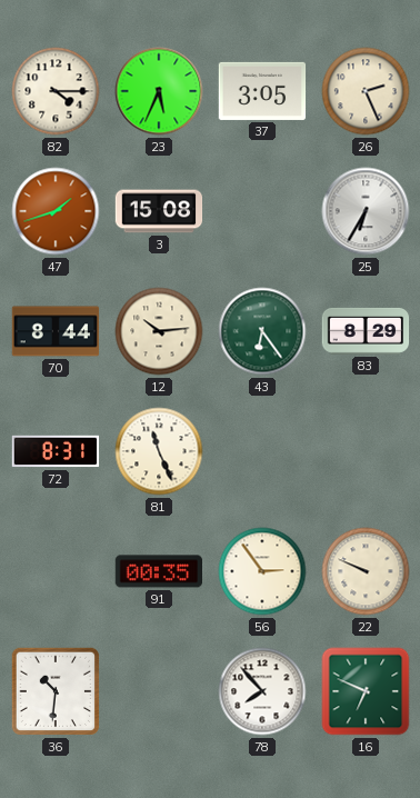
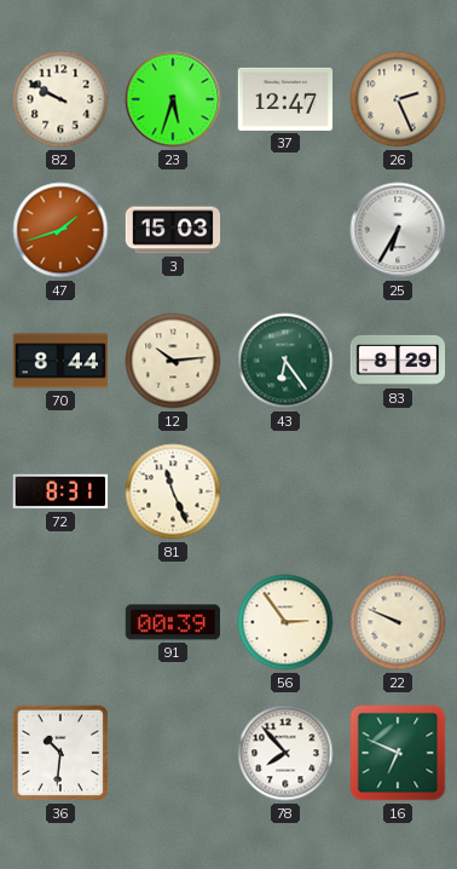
82: 4:15 -> 9:50 (60, 99)
23: 5:34 -> 5:33 (173, 99)
37: 3:05 -> 12:47 (285, 99)
3: 15:08 -> 15:03 (173, 230)
91: 00:35 -> 00:39 (172, 622)
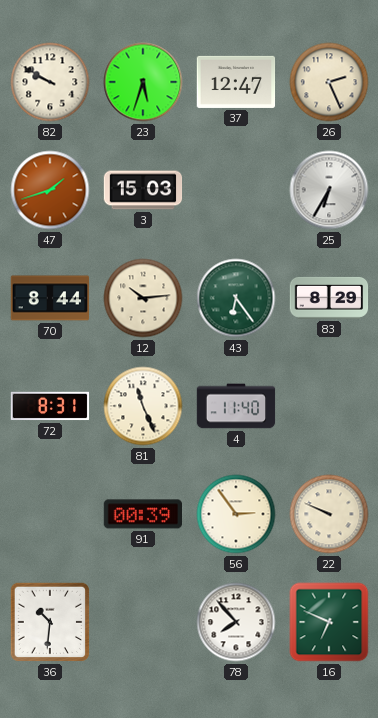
4: none -> 11:40 (236, 406)
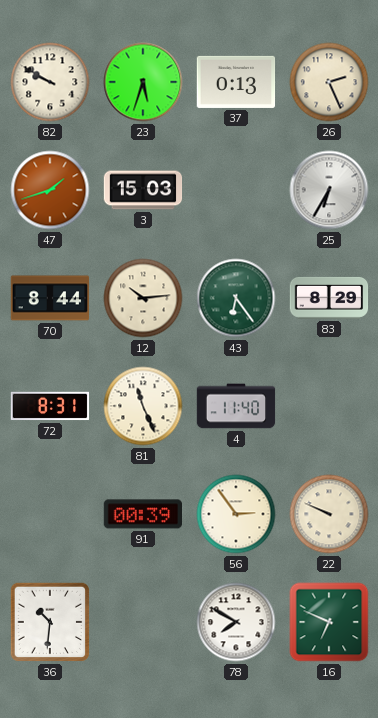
37: 12:47 -> 0:13 (236, 82)
78: 7:53 -> 7:50 (236, 622)
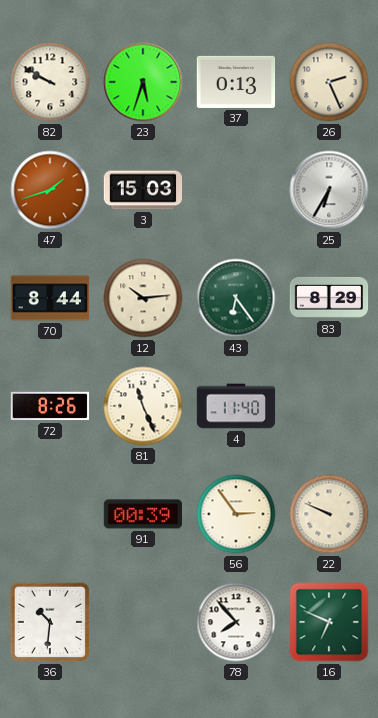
72: 8:31 -> 8:26 (50, 406)
78: 7:50 -> 7:53 (236, 622)
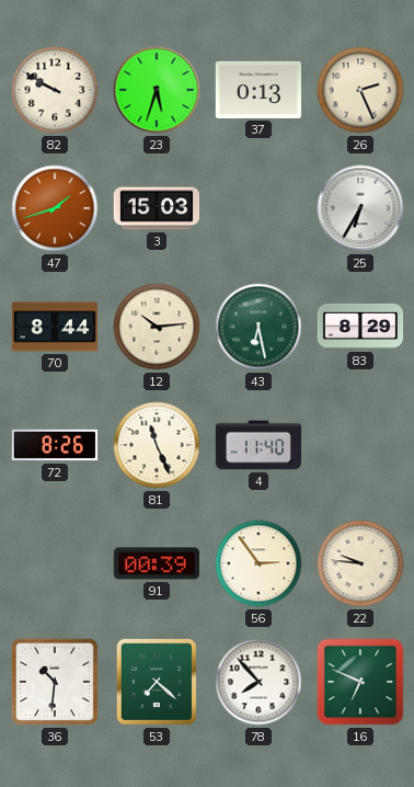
43: 6:24 -> 6:28 (258, 327)
22: 9:49 -> 9:46 (360, 563)
53: none -> 7:22 (157, 682)
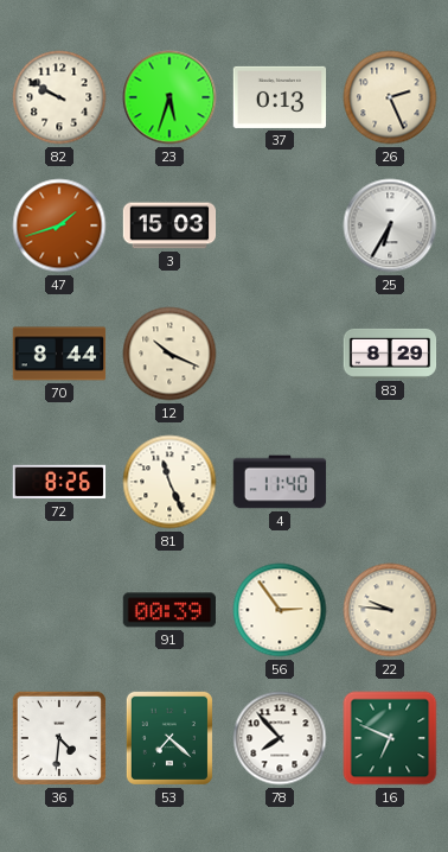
12: 10:14 -> 10:19 (169, 354)
43: 6:28 -> none (258, 327)
36: 10:31 -> 4:31 (59, 738)
